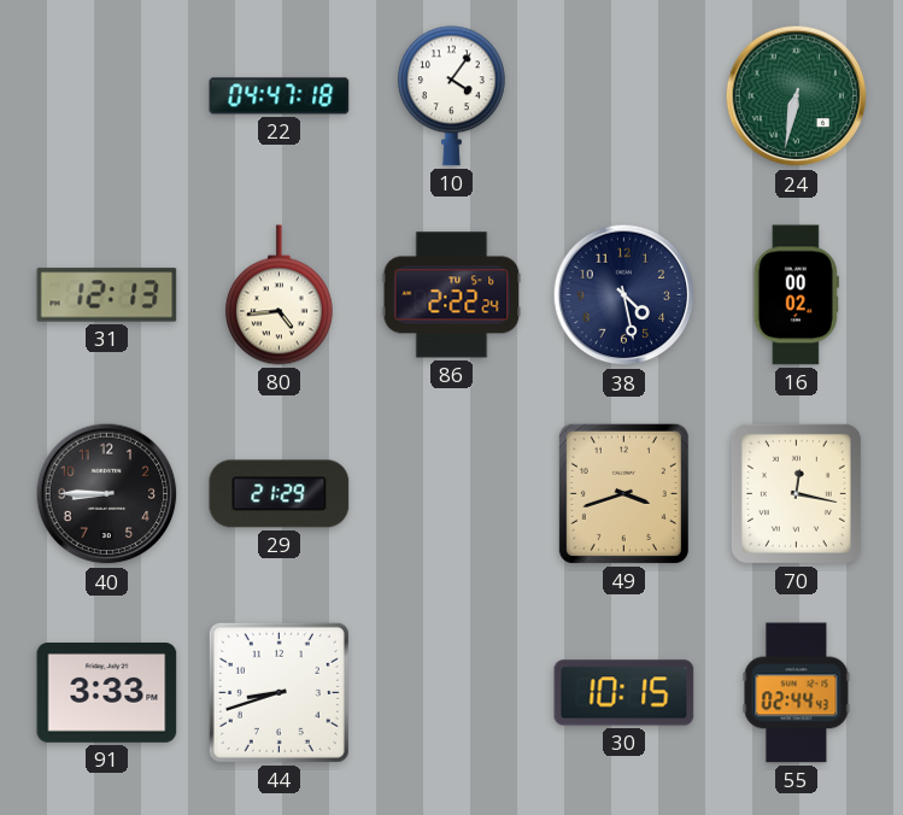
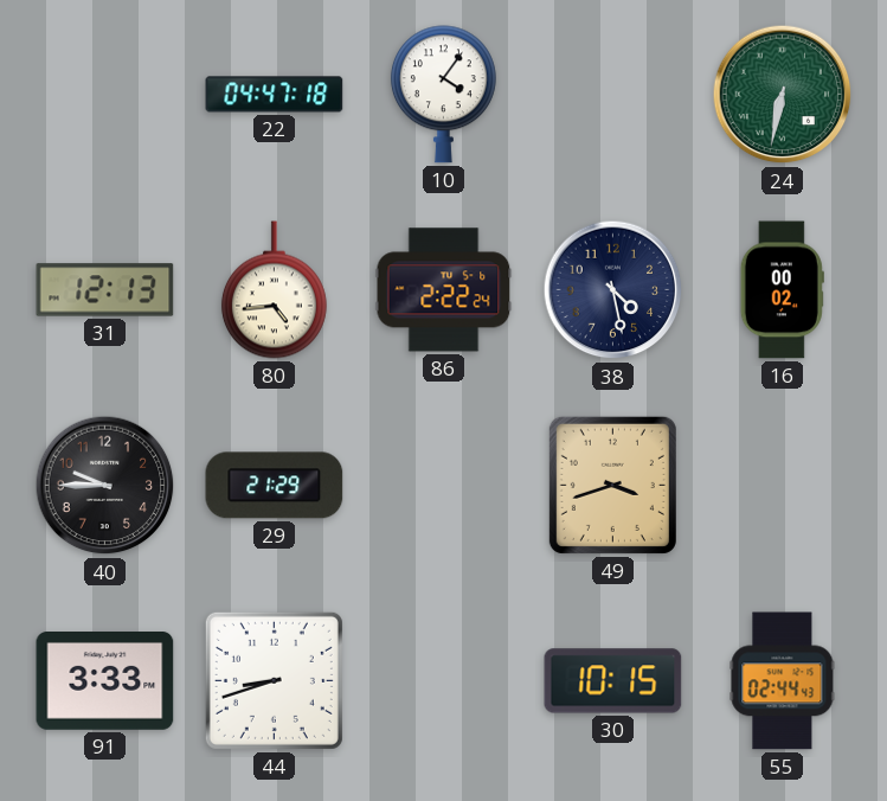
40: 8:45 -> 9:45 (105, 486)
70: 12:17 -> none (796, 493)
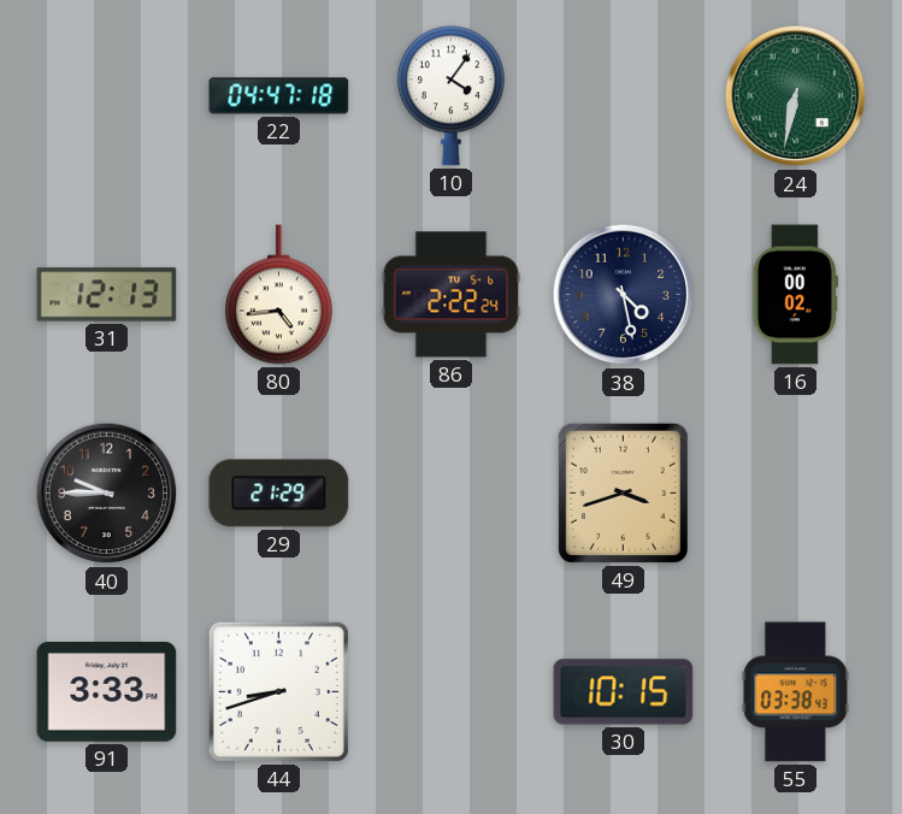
55: 02:44 -> 03:38 (796, 692)
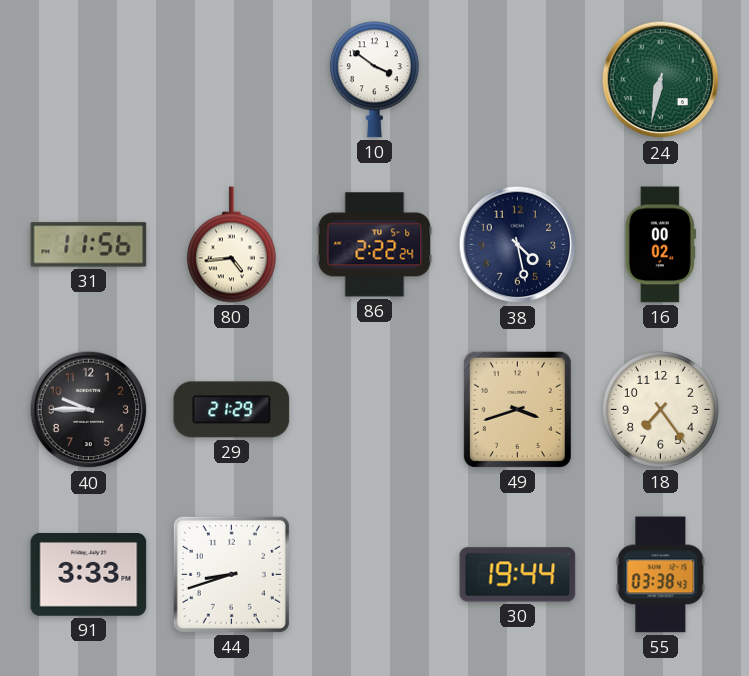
22: 04:47 -> none (279, 96)
10: 4:06 -> 3:51 (374, 80)
31: 12:13 -> 11:56 (89, 245)
18: none -> 7:24 (660, 409)
30: 10:15 -> 19:44 (518, 575)
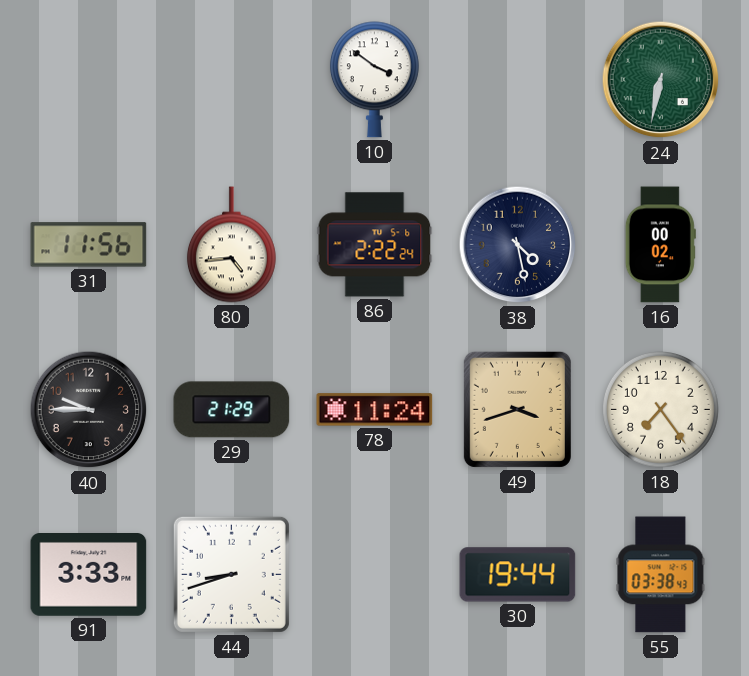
78: none -> 11:24 (375, 410)
